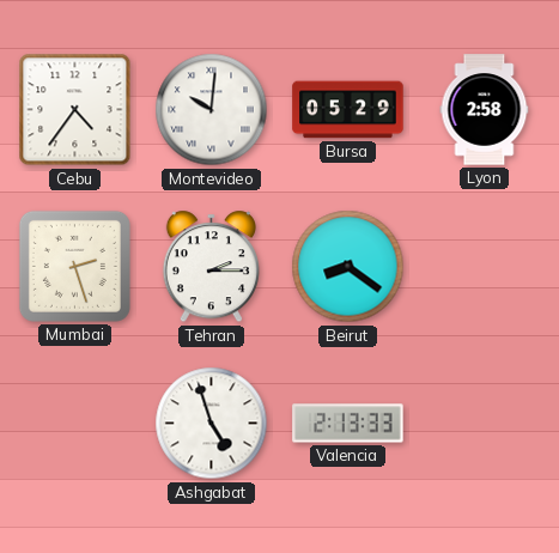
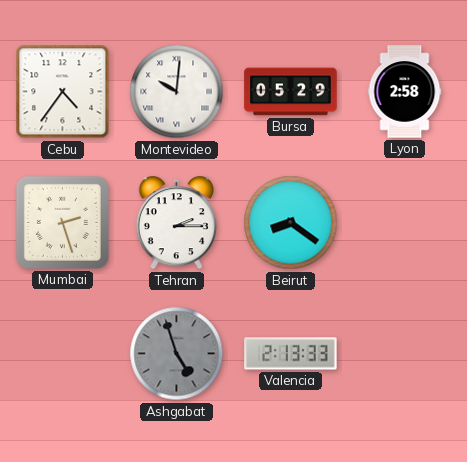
Ashgabat dial: white -> grey (177, 354)
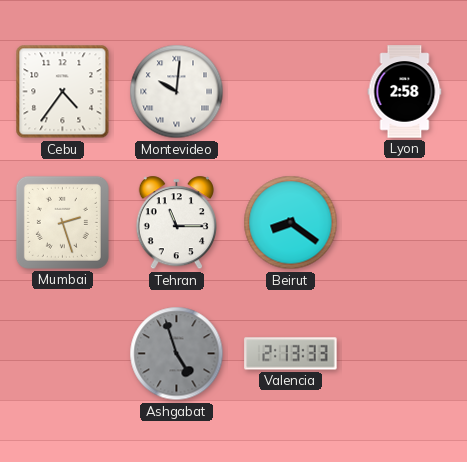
Bursa: 05:29 -> none (291, 92)
Tehran: 2:15 -> 11:15 (176, 223)
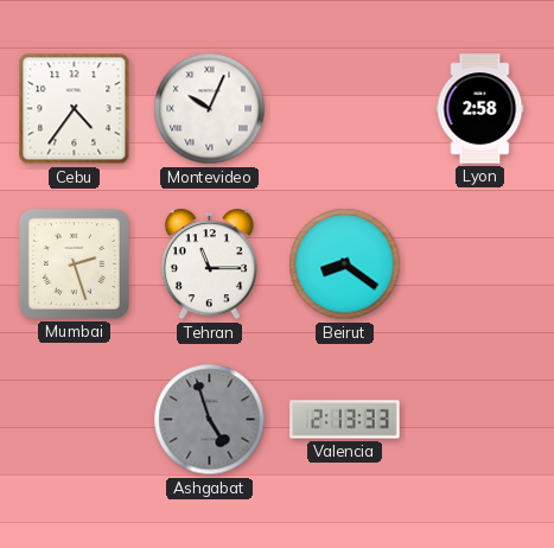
Montevideo: 10:01 -> 10:04 (210, 109)
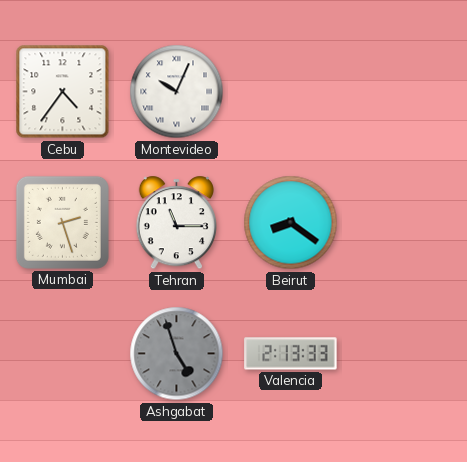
Lyon: 2:58 -> none (480, 109)
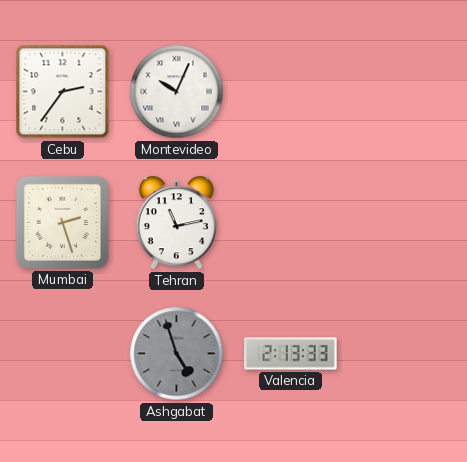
Cebu: 4:36 -> 2:36 (63, 92)
Tehran: 11:15 -> 11:13 (176, 223)
Beirut: 8:21 -> none (291, 223)
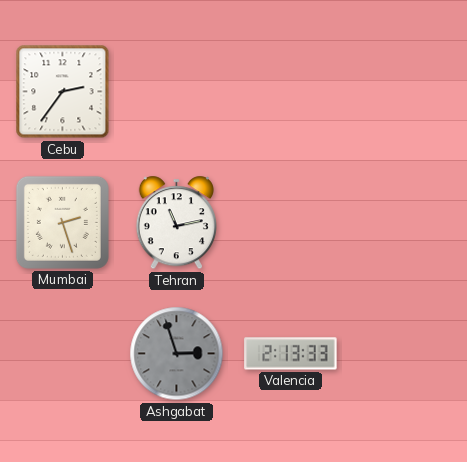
Montevideo: 10:04 -> none (177, 92)
Ashgabat: 4:57 -> 2:57 (177, 354)
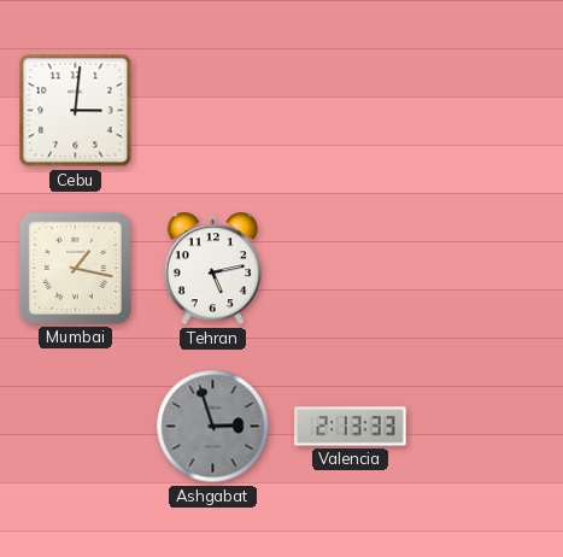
Cebu: 2:36 -> 3:01 (76, 111)
Mumbai: 2:27 -> 1:17 (75, 268)
Tehran: 11:13 -> 5:13 (212, 269)
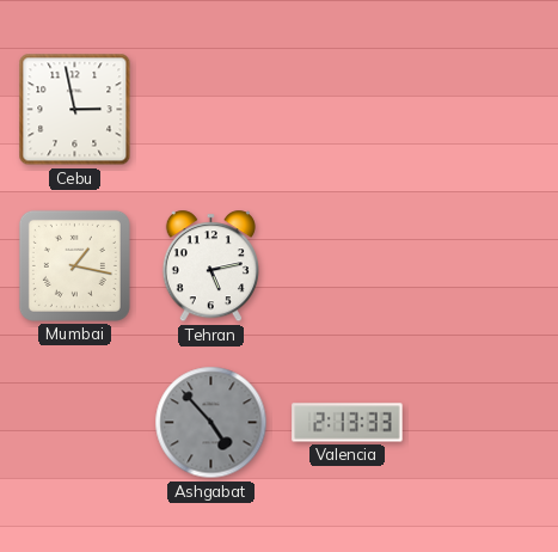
Cebu: 3:01 -> 2:58 (75, 110)
Ashgabat: 2:57 -> 4:53 (211, 423)
